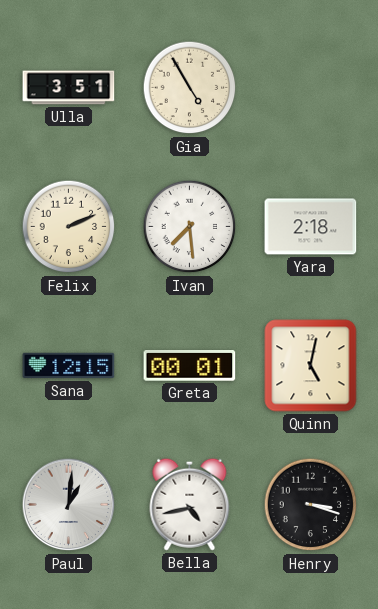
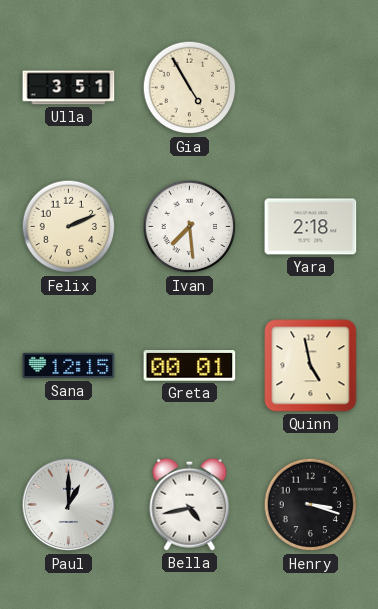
Quinn: 5:02 -> 4:58 (311, 366)
Paul: 1:01 -> 1:00 (69, 505)
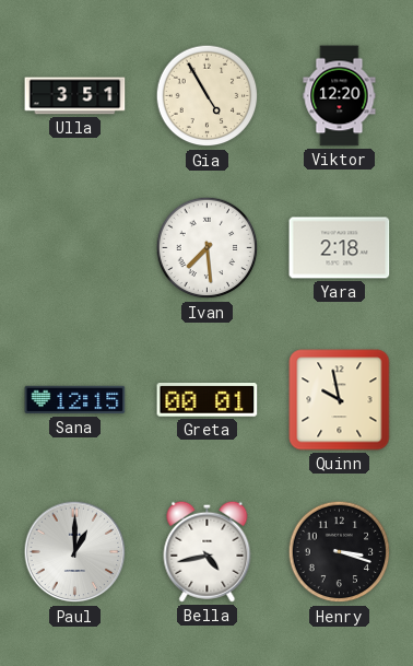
Viktor: none -> 12:20 (340, 96)
Felix: 2:11 -> none (69, 227)
Quinn: 4:58 -> 9:58 (340, 400)
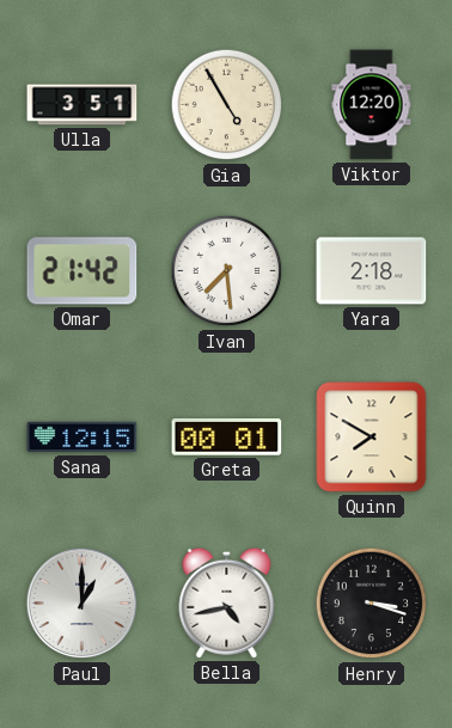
Omar: none -> 21:42 (83, 271)
Quinn: 9:58 -> 7:50 (372, 438)
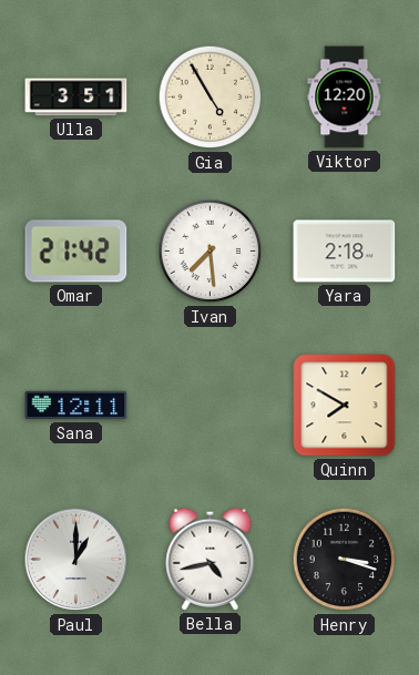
Sana: 12:15 -> 12:11 (76, 406)
Greta: 00:01 -> none (227, 438)
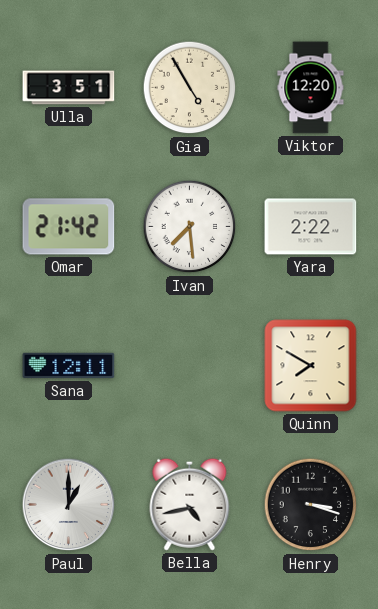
Yara: 2:18 -> 2:22 (311, 227)
